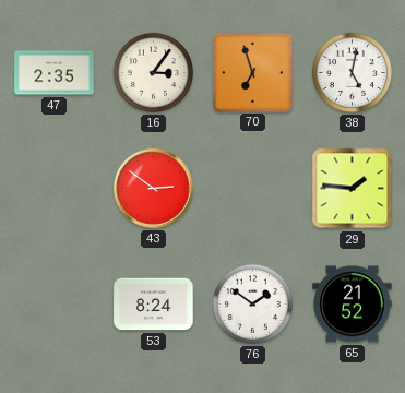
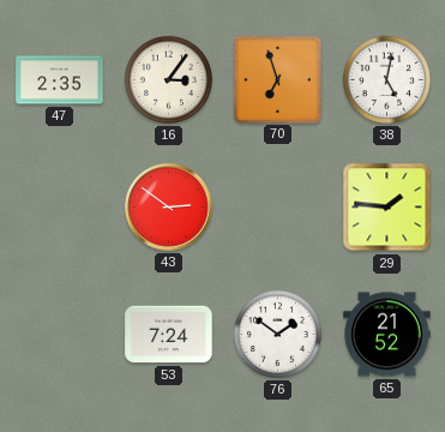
53: 8:24 -> 7:24 (169, 335)
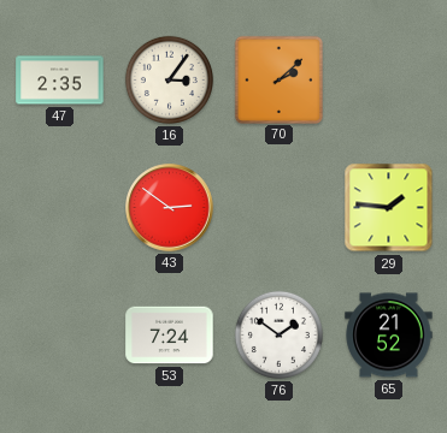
70: 6:57 -> 2:08 (278, 79)
38: 5:02 -> none (386, 79)
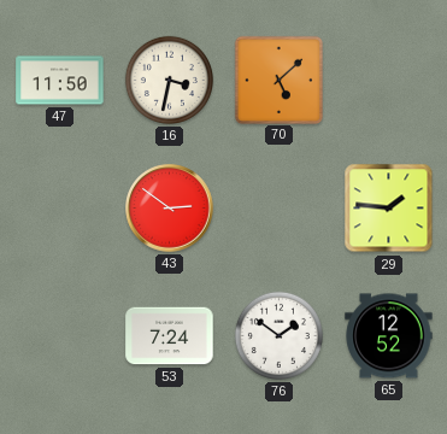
47: 2:35 -> 11:50 (60, 81)
16: 3:06 -> 3:32 (169, 80)
70: 2:08 -> 5:08 (278, 80)
65: 21:52 -> 12:52 (389, 336)
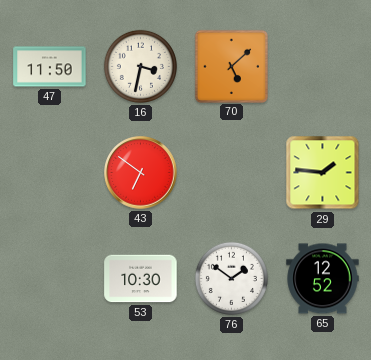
43: 2:51 -> 6:51 (141, 173)
53: 7:24 -> 10:30 (141, 279)
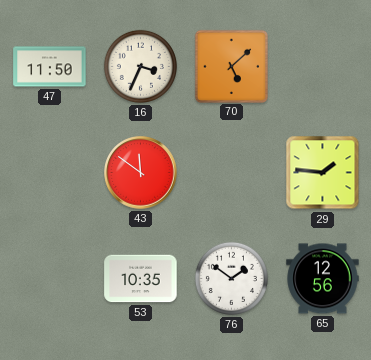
16: 3:32 -> 3:34 (140, 66)
43: 6:51 -> 11:51 (141, 173)
53: 10:30 -> 10:35 (141, 279)
65: 12:52 -> 12:56 (323, 279)
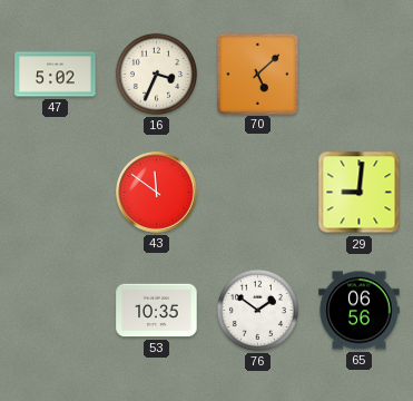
47: 11:50 -> 5:02 (56, 75)
29: 1:46 -> 9:01 (360, 193)
65: 12:56 -> 06:56 (360, 311)
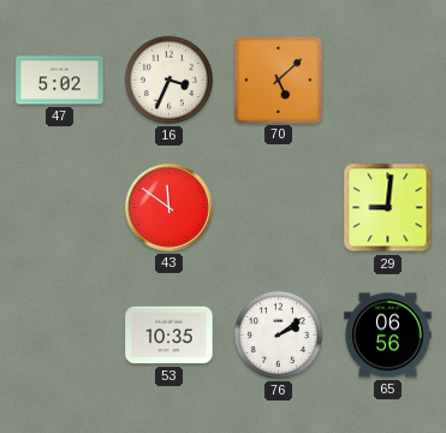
76: 1:51 -> 2:09 (278, 334)
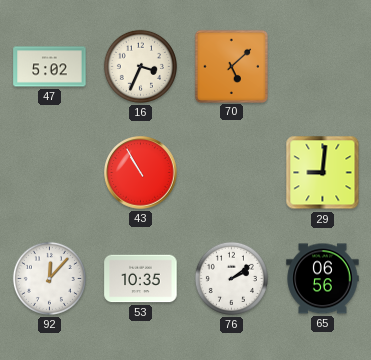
43: 11:51 -> 10:55 (141, 173)
92: none -> 12:07 (49, 278)
